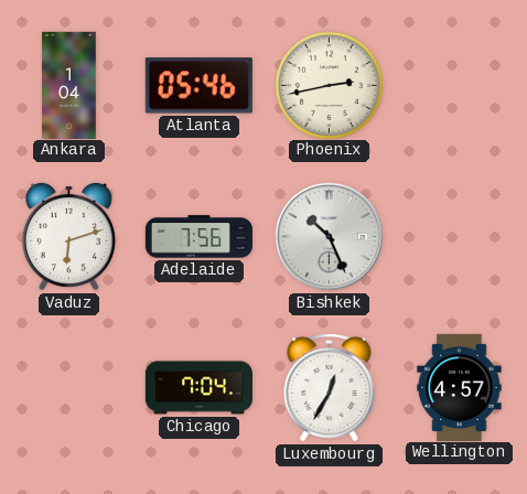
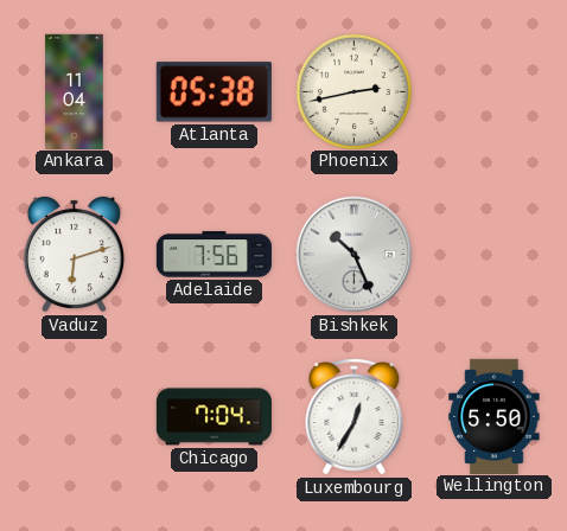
Ankara: 1:04 -> 11:04 (75, 91)
Atlanta: 05:46 -> 05:38 (214, 92)
Wellington: 4:57 -> 5:50 (495, 416)
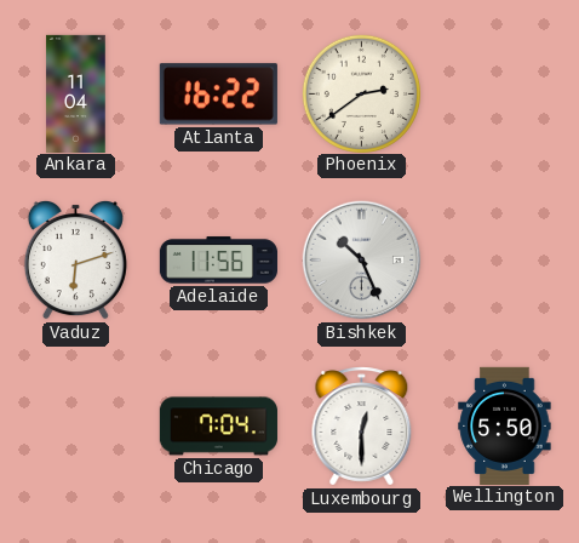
Atlanta: 05:38 -> 16:22 (218, 95)
Phoenix: 2:43 -> 2:39 (361, 93)
Adelaide: 7:56 -> 11:56 (218, 261)
Luxembourg: 12:35 -> 12:30 (362, 427)
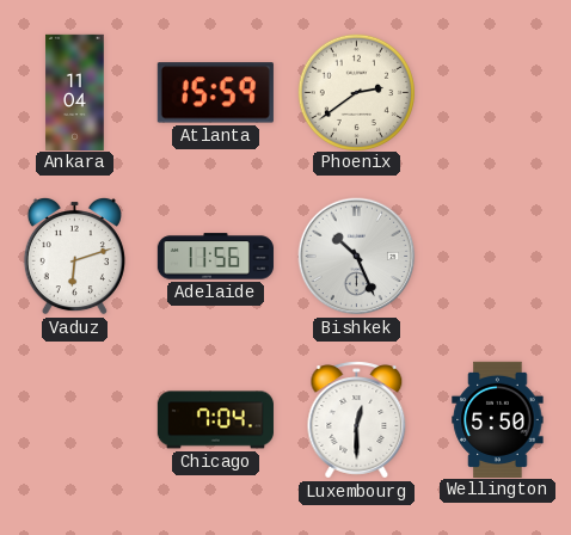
Atlanta: 16:22 -> 15:59 (215, 93)
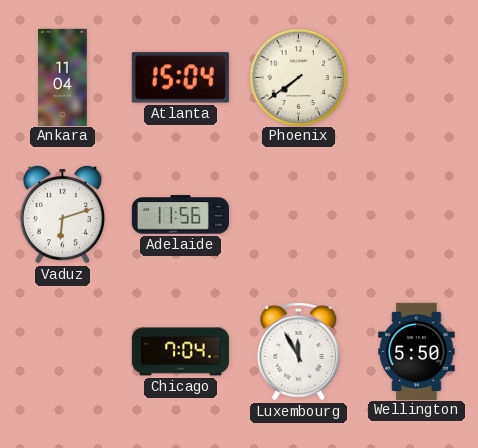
Atlanta: 15:59 -> 15:04 (180, 78)
Phoenix: 2:39 -> 7:39 (298, 77)
Bishkek: 10:26 -> none (357, 257)
Luxembourg: 12:30 -> 11:55 (299, 352)
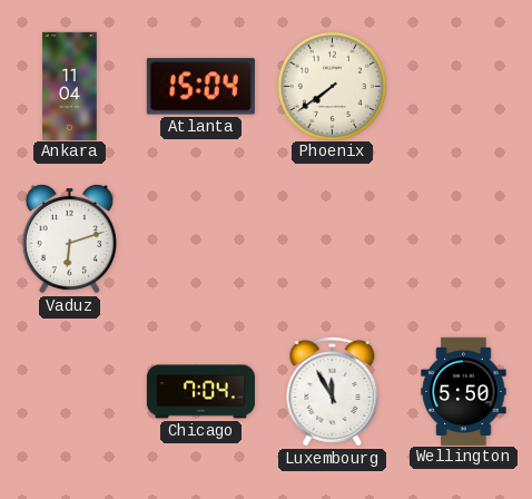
Adelaide: 11:56 -> none (180, 215)
